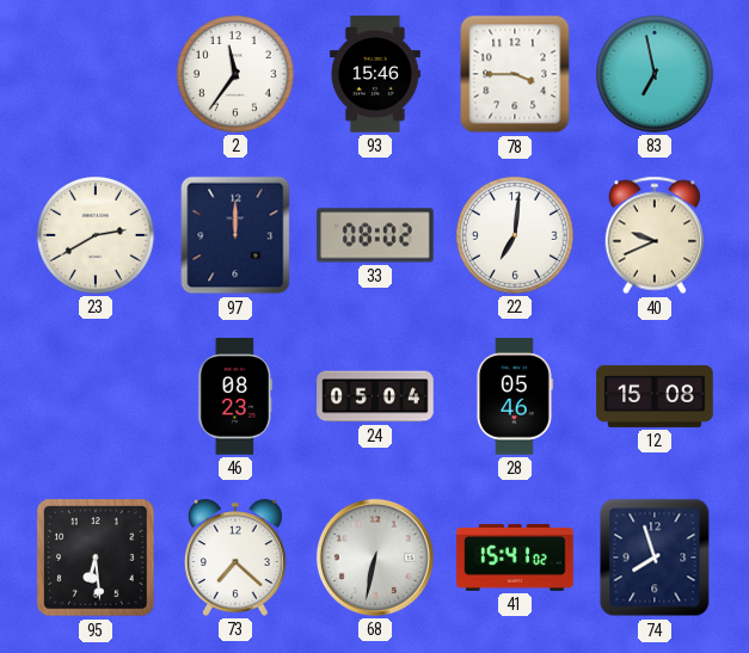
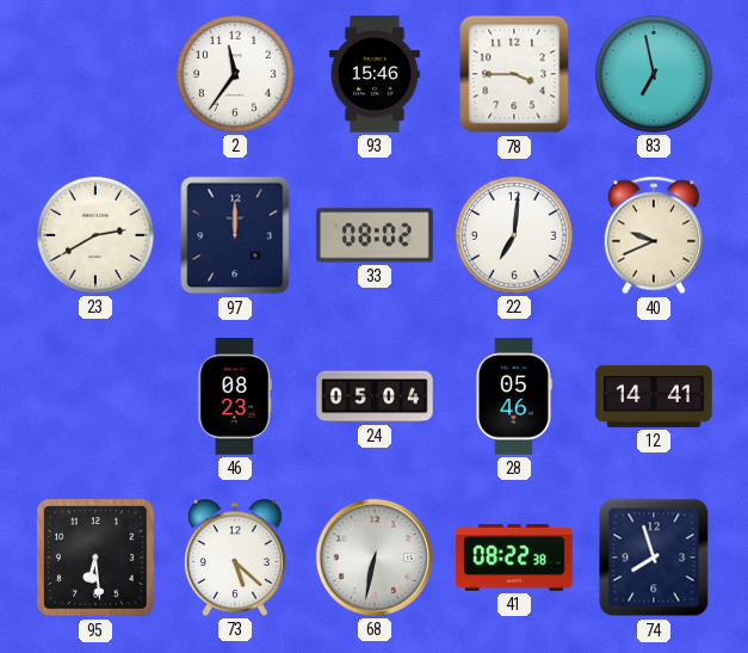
12: 15:08 -> 14:41 (654, 396)
73: 7:22 -> 5:22 (235, 557)
41: 15:41 -> 08:22 (514, 557)
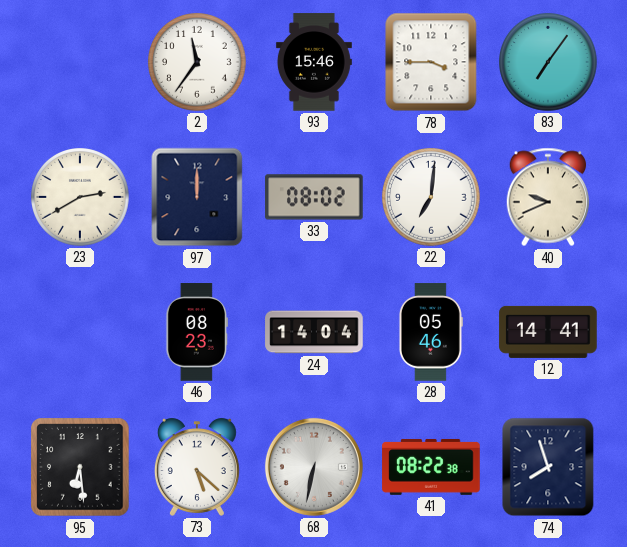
83: 6:58 -> 7:06 (549, 63)
24: 05:04 -> 14:04 (314, 332)
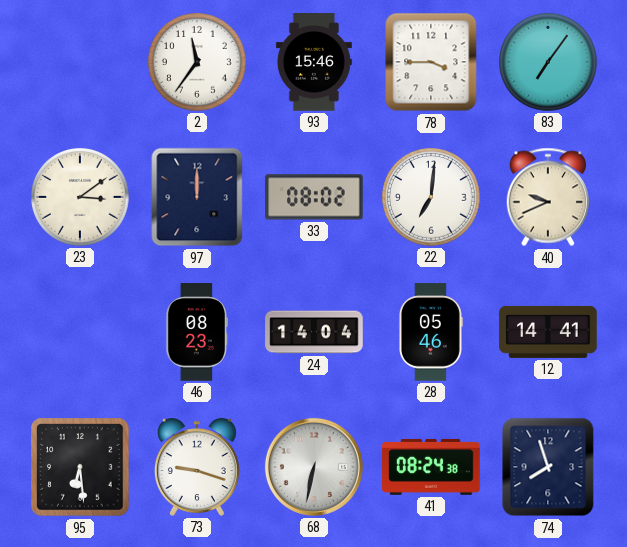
23: 2:40 -> 3:09 (81, 198)
73: 5:22 -> 9:18 (197, 467)
41: 08:22 -> 08:24 (431, 467)
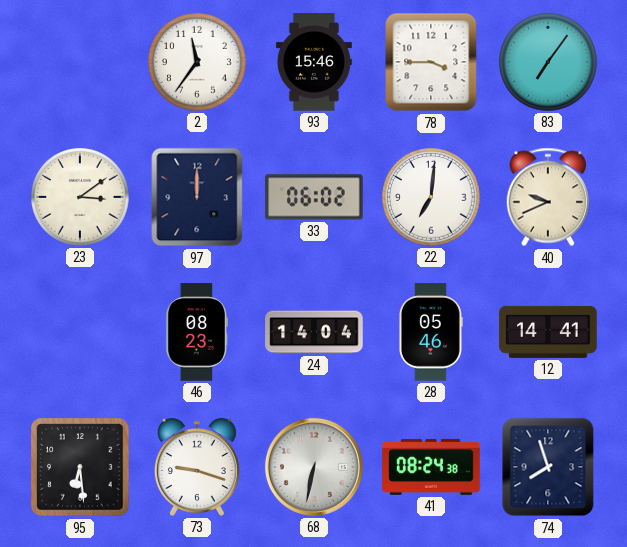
33: 08:02 -> 06:02 (314, 197)
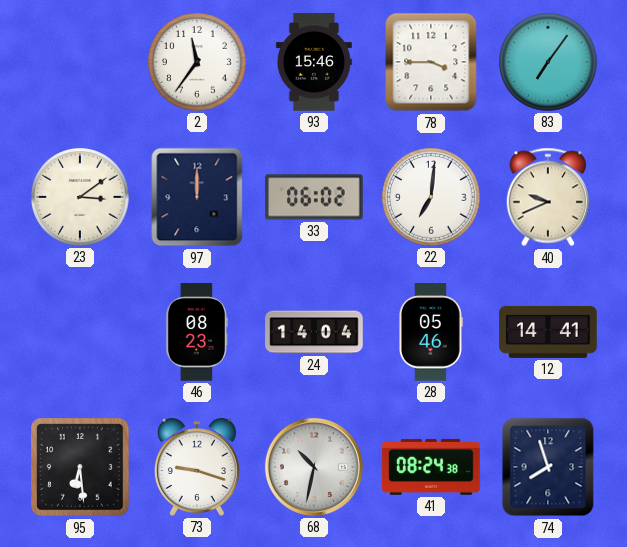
68: 6:32 -> 10:32 (314, 467)
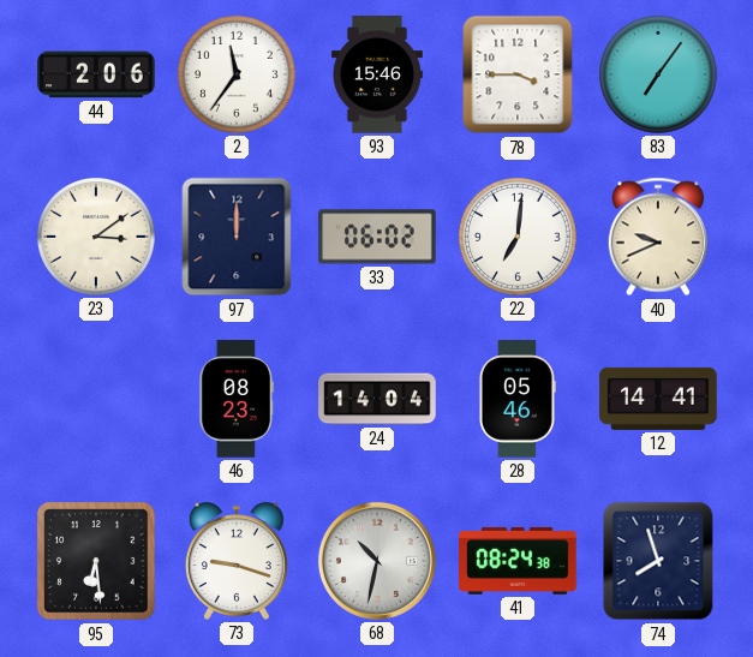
44: none -> 2:06 (96, 74)
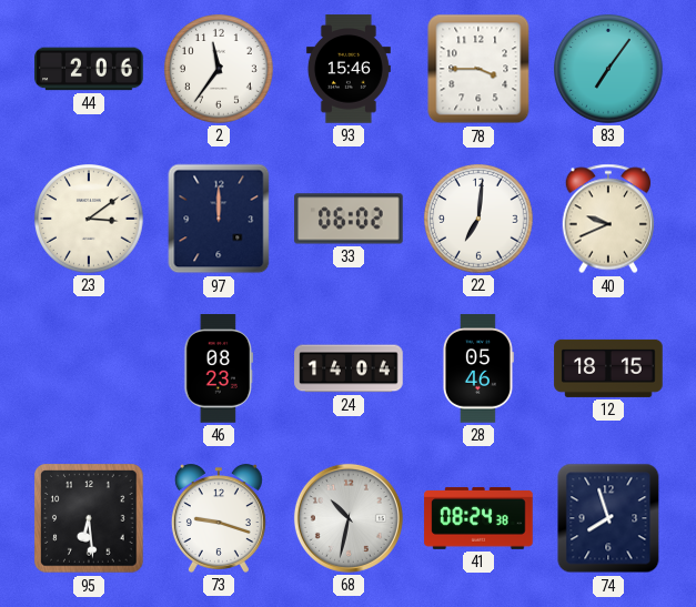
12: 14:41 -> 18:15 (608, 368)
